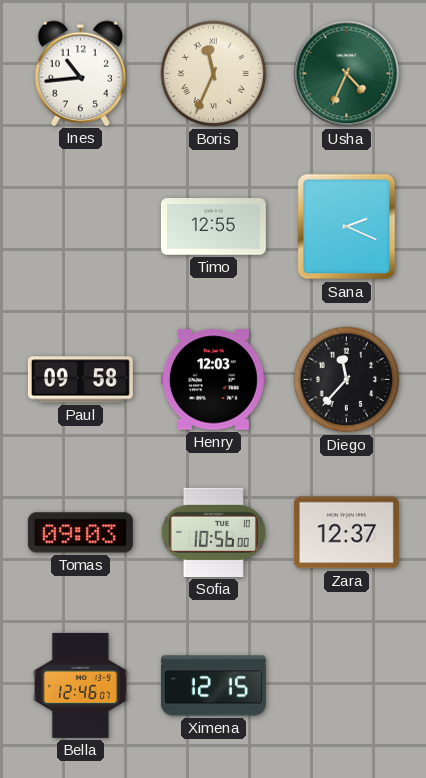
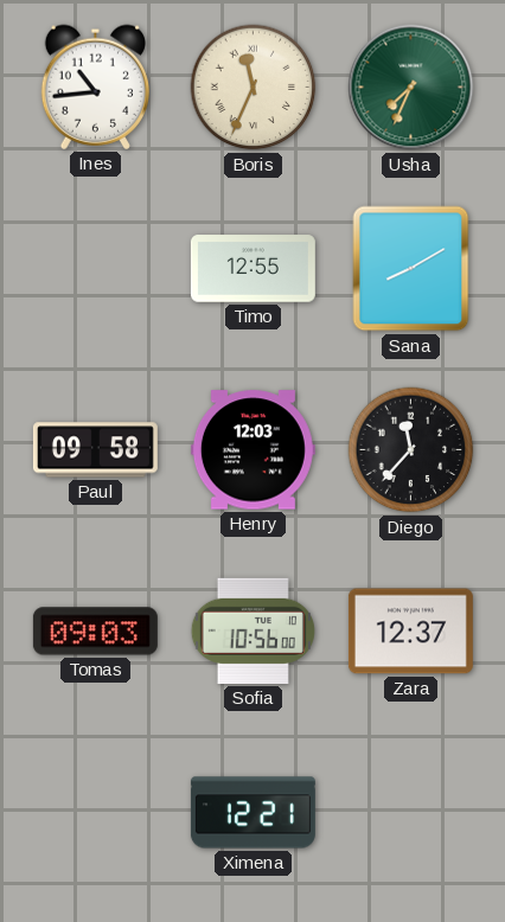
Usha: 4:34 -> 7:34 (411, 88)
Sana: 2:19 -> 8:10 (411, 269)
Bella: 12:46 -> none (80, 685)
Ximena: 12:15 -> 12:21 (252, 813)
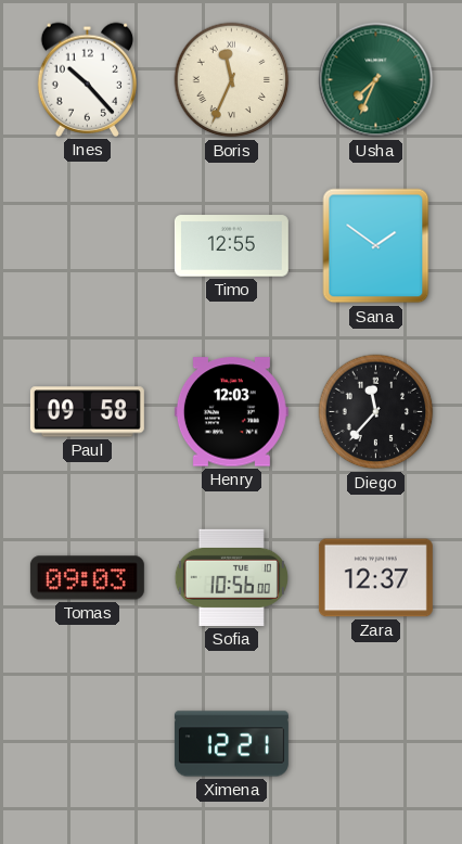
Ines: 10:44 -> 10:23 (87, 79)
Sana: 8:10 -> 1:51 (376, 246)
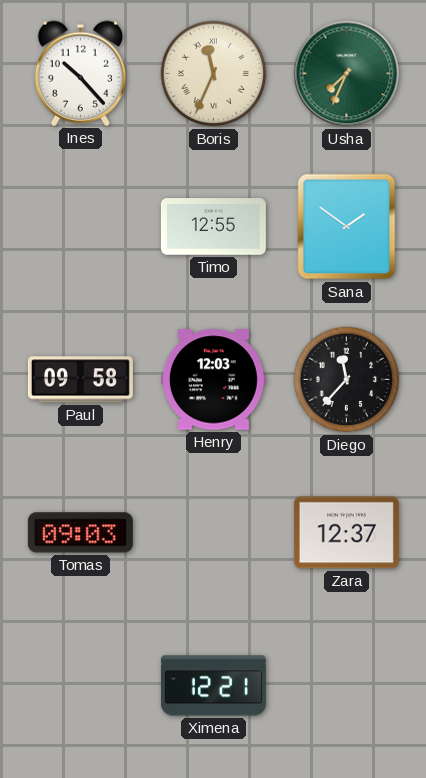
Sofia: 10:56 -> none (231, 577)
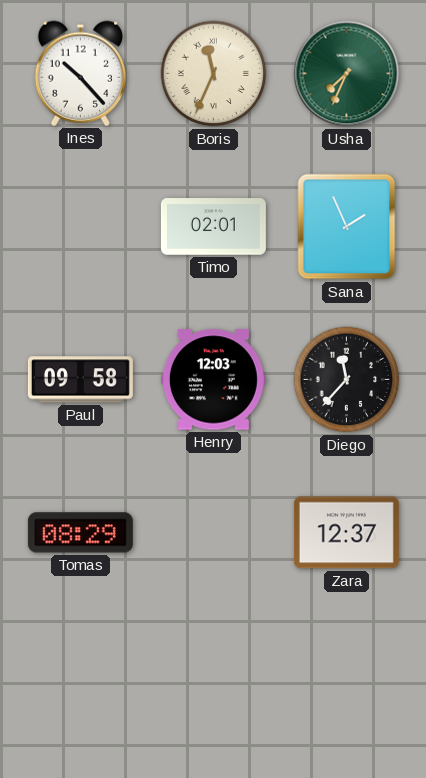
Timo: 12:55 -> 02:01 (213, 227)
Sana: 1:51 -> 1:56 (347, 227)
Tomas: 09:03 -> 08:29 (80, 533)
Ximena: 12:21 -> none (213, 686)
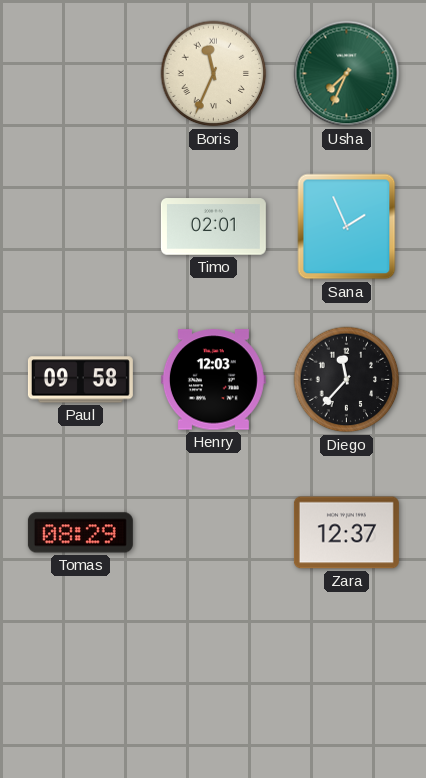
Ines: 10:23 -> none (80, 73)
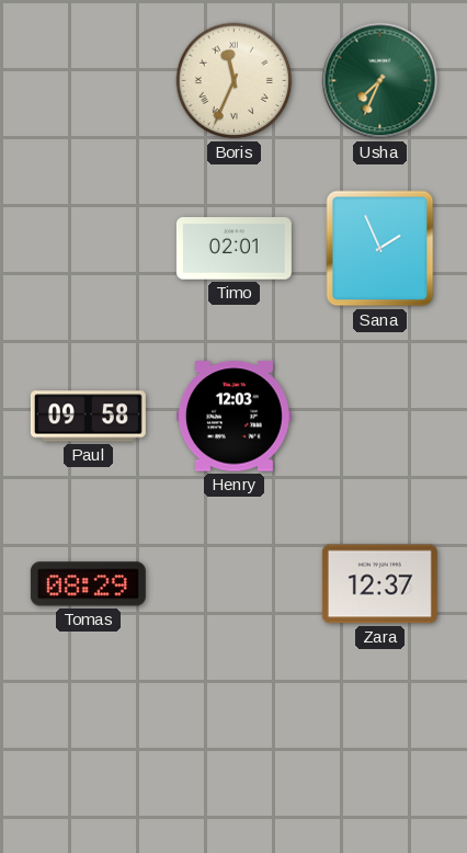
Diego: 11:37 -> none (347, 380)
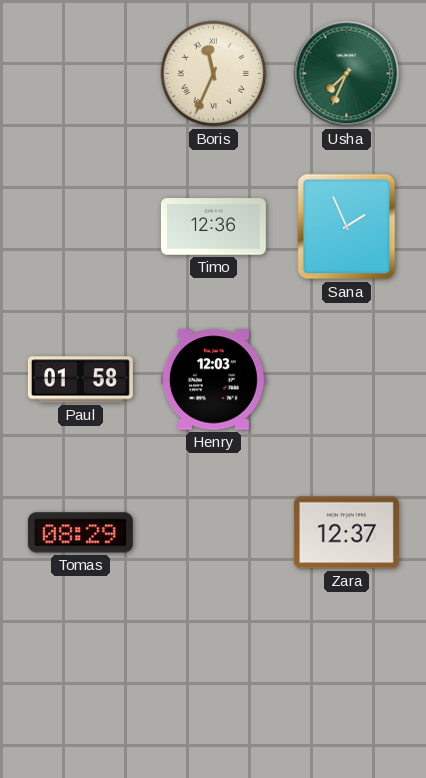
Timo: 02:01 -> 12:36 (213, 227)
Paul: 09:58 -> 01:58 (80, 380)
